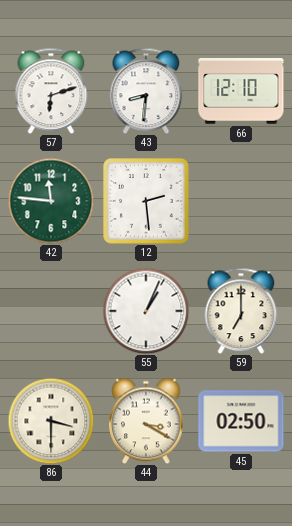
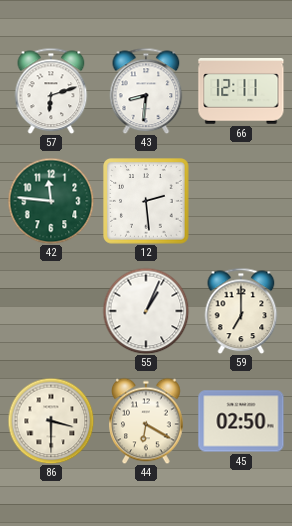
66: 12:10 -> 12:11 (241, 91)
44: 3:20 -> 6:20 (147, 421)
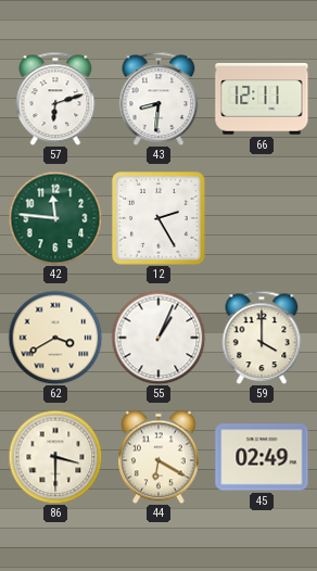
12: 2:29 -> 2:25 (158, 218)
62: none -> 3:40 (55, 338)
59: 7:00 -> 4:00 (262, 338)
45: 02:50 -> 02:49 (262, 457)
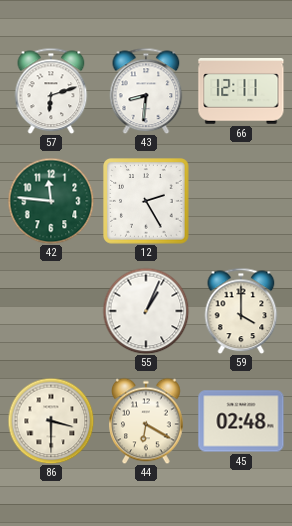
62: 3:40 -> none (55, 338)
45: 02:49 -> 02:48 (241, 421)
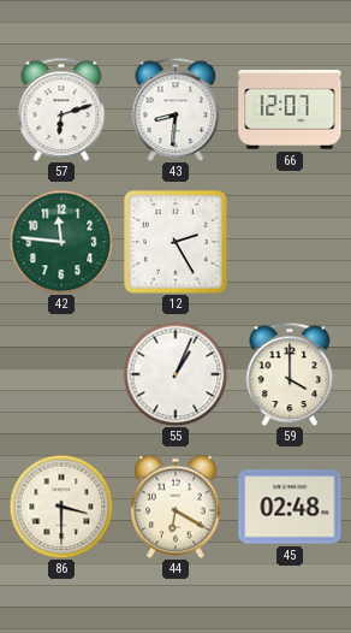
66: 12:11 -> 12:07 (290, 110)
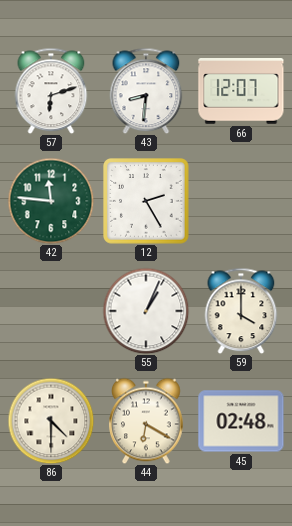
86: 3:30 -> 4:30 (51, 421)
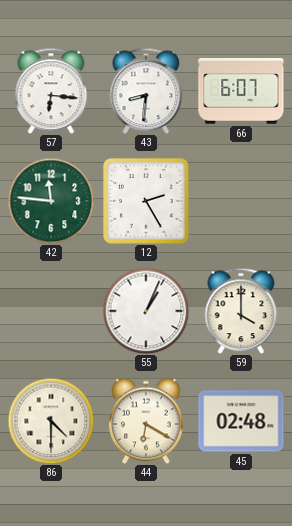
57: 6:12 -> 6:16 (51, 91)
66: 12:07 -> 6:07 (241, 91)
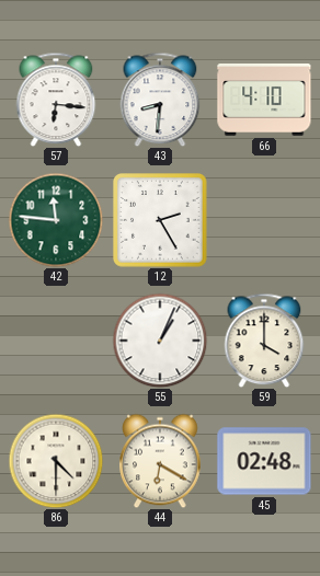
66: 6:07 -> 4:10 (264, 100)
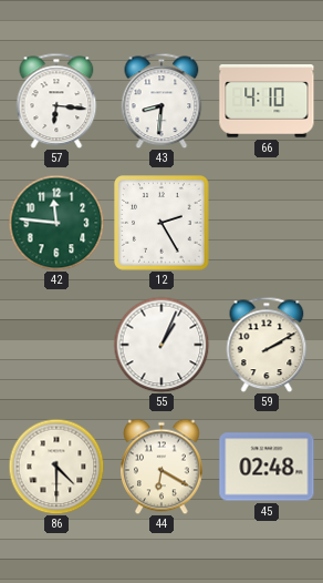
59: 4:00 -> 2:10 (267, 345)
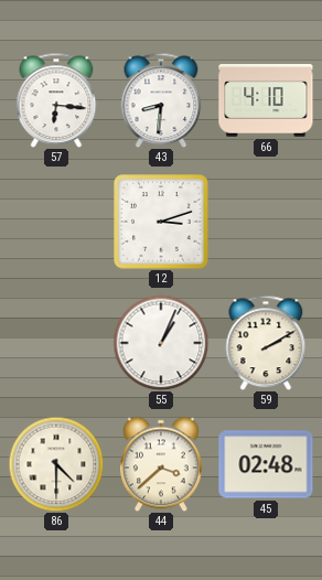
42: 11:46 -> none (56, 223)
12: 2:25 -> 3:12 (161, 222)
44: 6:20 -> 3:38 (162, 464)
